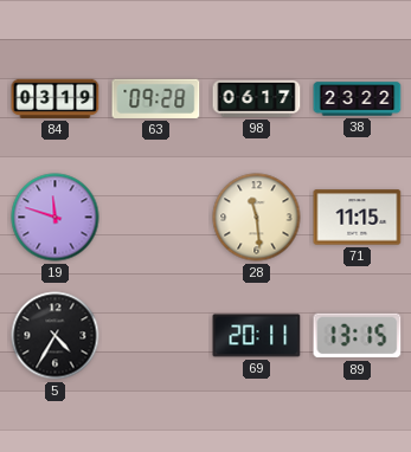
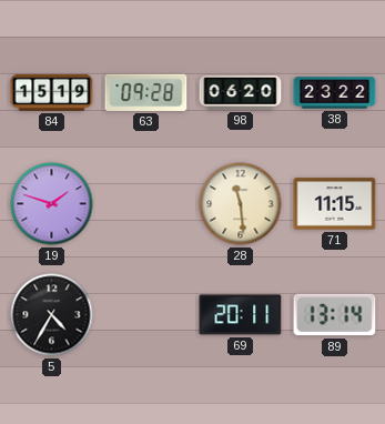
84: 03:19 -> 15:19 (52, 92)
98: 06:17 -> 06:20 (241, 92)
19: 11:48 -> 1:48 (52, 204)
89: 13:15 -> 13:14 (335, 315)
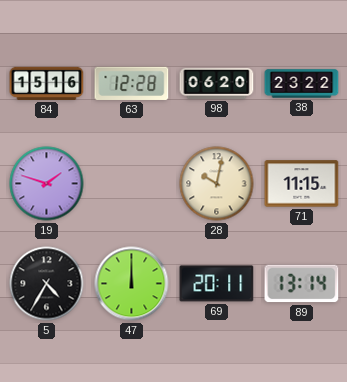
84: 15:19 -> 15:16 (47, 83)
63: 09:28 -> 12:28 (132, 83)
28: 11:29 -> 10:02 (217, 184)
47: none -> 12:00 (132, 284)
